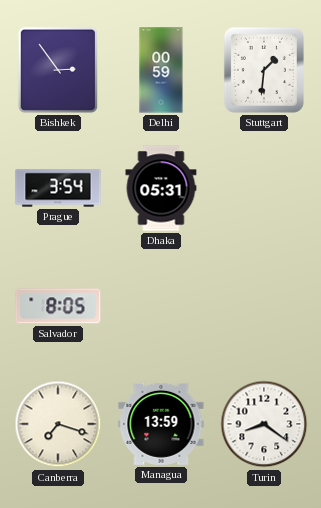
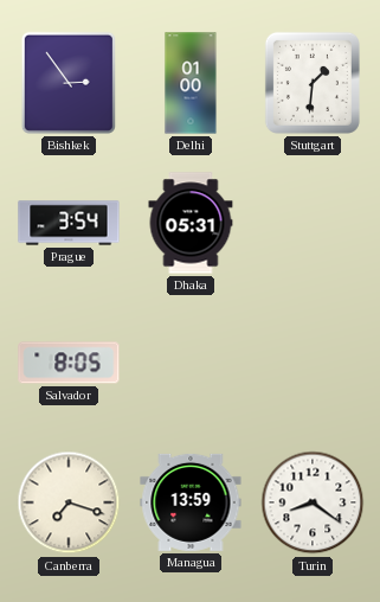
Delhi: 00:59 -> 01:00 (191, 83)
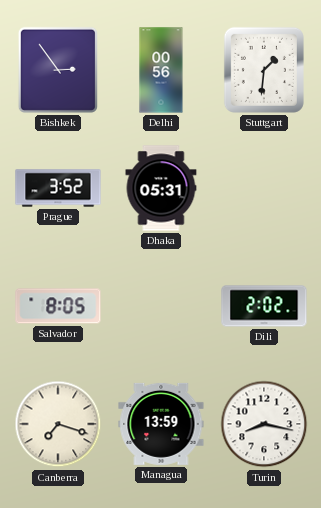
Delhi: 01:00 -> 00:56 (161, 70)
Prague: 3:54 -> 3:52 (58, 188)
Dili: none -> 2:02 (264, 306)
Turin: 8:21 -> 8:17 (264, 424)
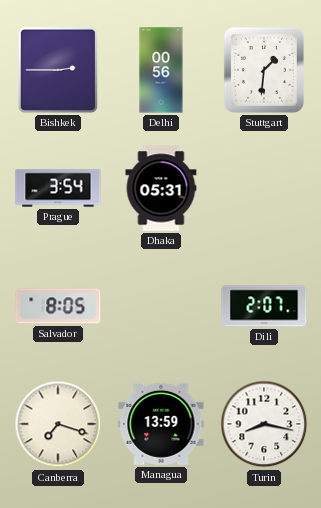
Bishkek: 2:54 -> 2:45 (58, 70)
Prague: 3:52 -> 3:54 (58, 188)
Dili: 2:02 -> 2:07 (264, 306)
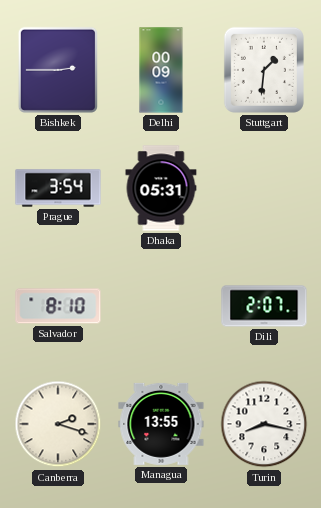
Delhi: 00:56 -> 00:09 (161, 70)
Salvador: 8:05 -> 8:10 (58, 306)
Canberra: 7:18 -> 2:18 (58, 424)
Managua: 13:59 -> 13:55 (161, 424)
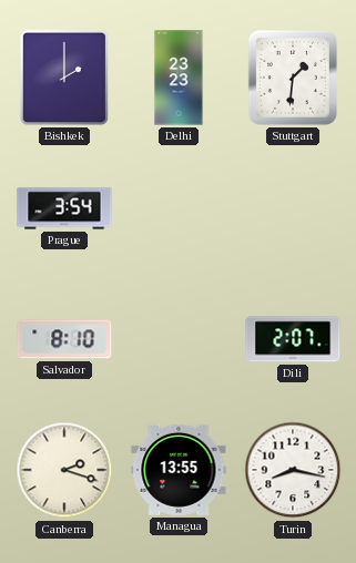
Bishkek: 2:45 -> 2:00 (64, 78)
Delhi: 00:09 -> 23:23 (179, 78)
Dhaka: 05:31 -> none (161, 188)
